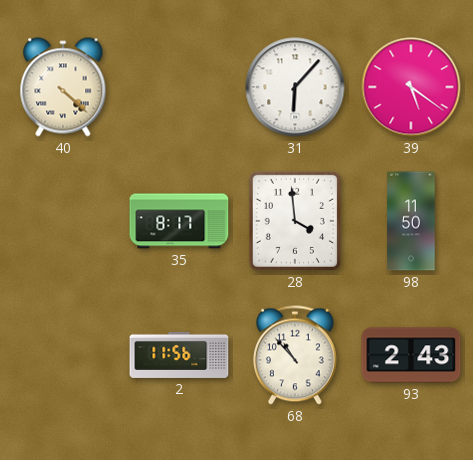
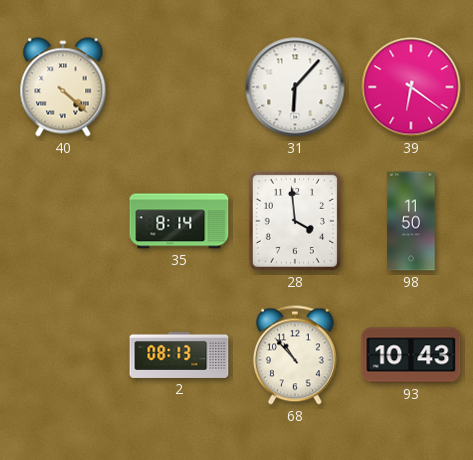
39: 5:21 -> 6:21 (411, 87)
35: 8:17 -> 8:14 (179, 221)
2: 11:56 -> 08:13 (179, 355)
93: 2:43 -> 10:43 (411, 355)
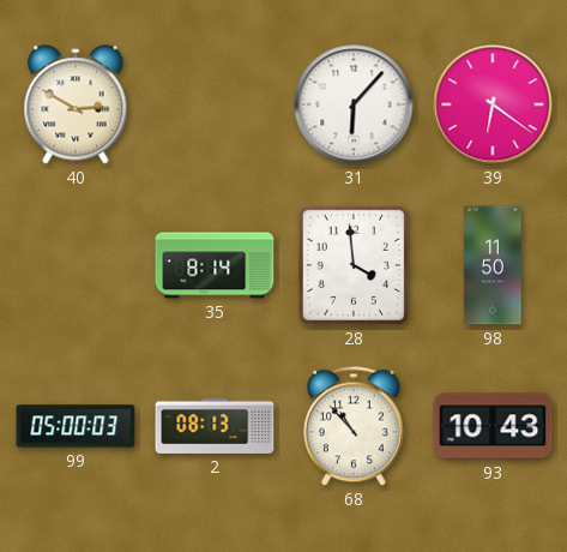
40: 4:22 -> 2:50 (76, 104)
99: none -> 05:00 (76, 426)
